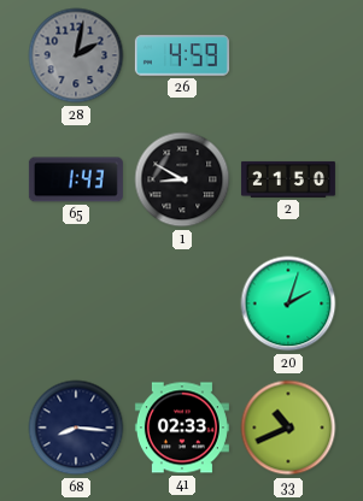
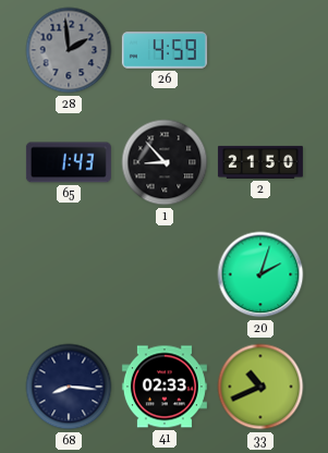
28: 2:02 -> 1:59 (69, 50)
1: 8:50 -> 8:53 (165, 162)
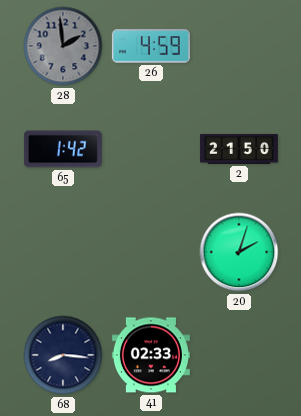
65: 1:43 -> 1:42 (63, 149)
1: 8:53 -> none (165, 162)
33: 10:41 -> none (260, 387)
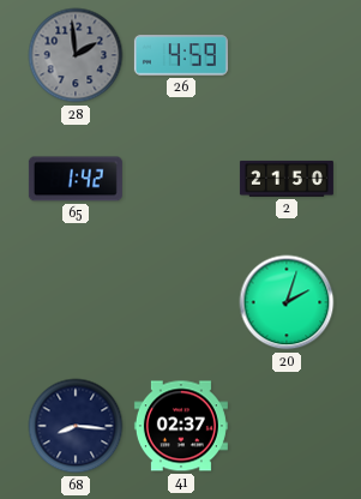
41: 02:33 -> 02:37 (181, 426)
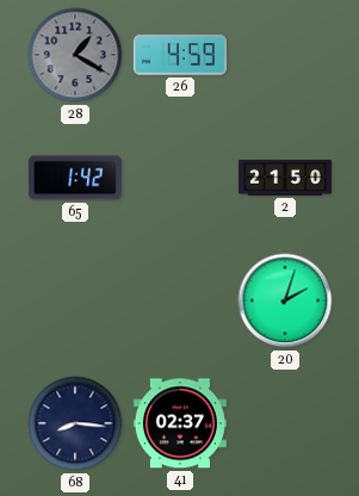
28: 1:59 -> 1:20 (75, 55)
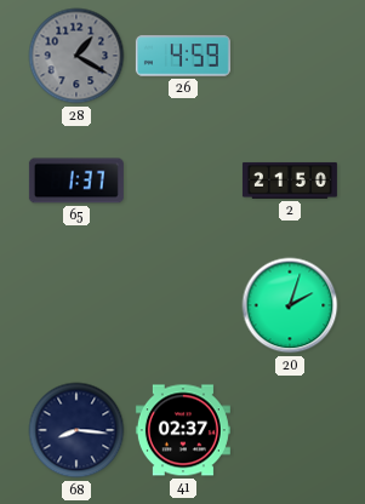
65: 1:42 -> 1:37 (76, 181)
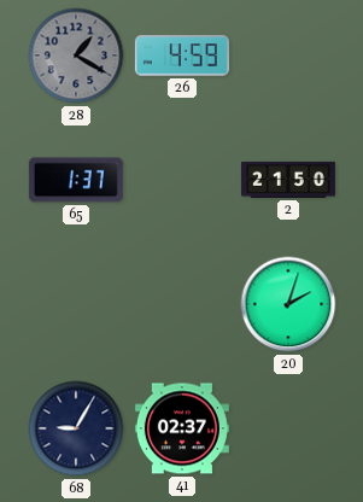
68: 8:16 -> 9:05 (76, 428)
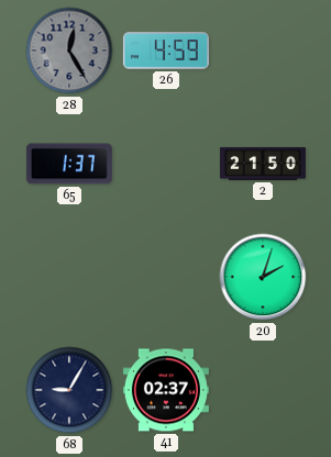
28: 1:20 -> 12:25 (69, 51)
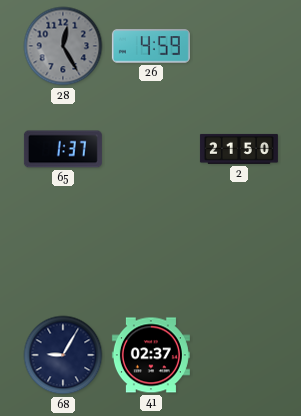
20: 2:03 -> none (263, 277)
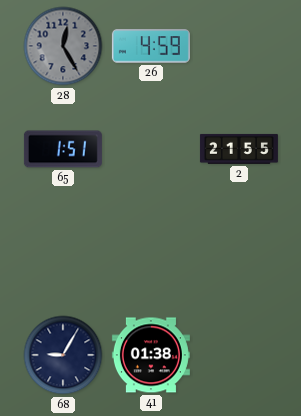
65: 1:37 -> 1:51 (63, 149)
2: 21:50 -> 21:55 (239, 149)
41: 02:37 -> 01:38 (151, 355)
